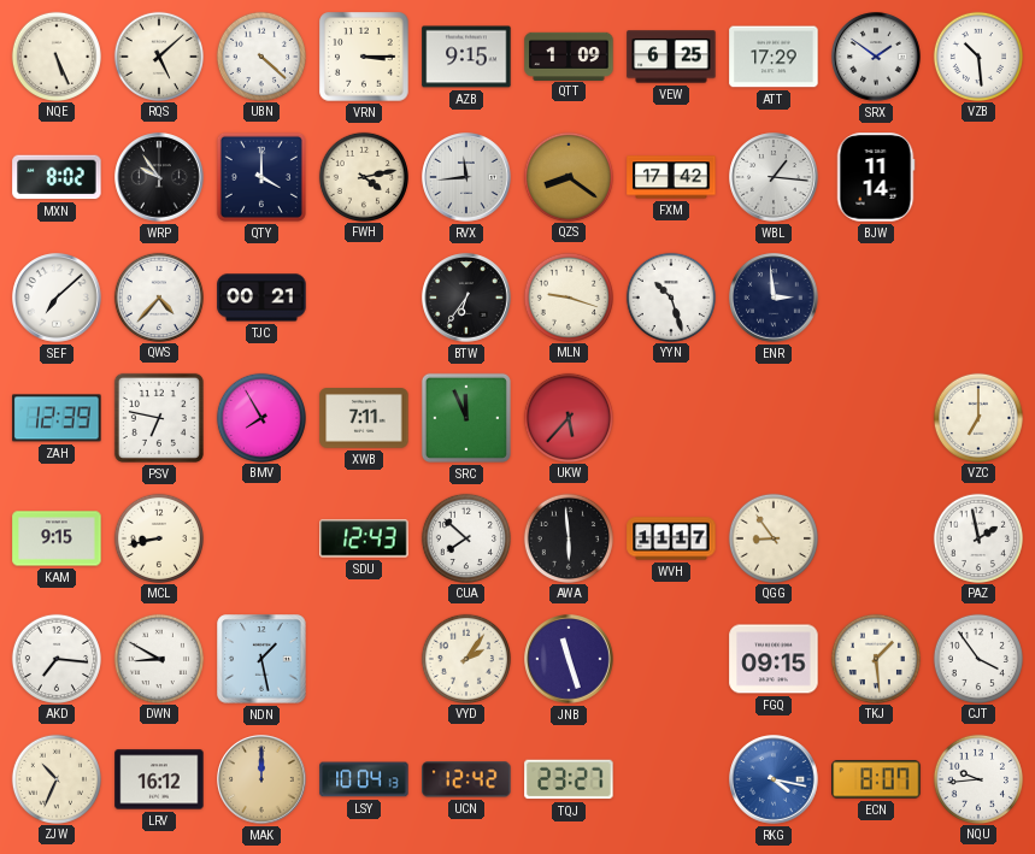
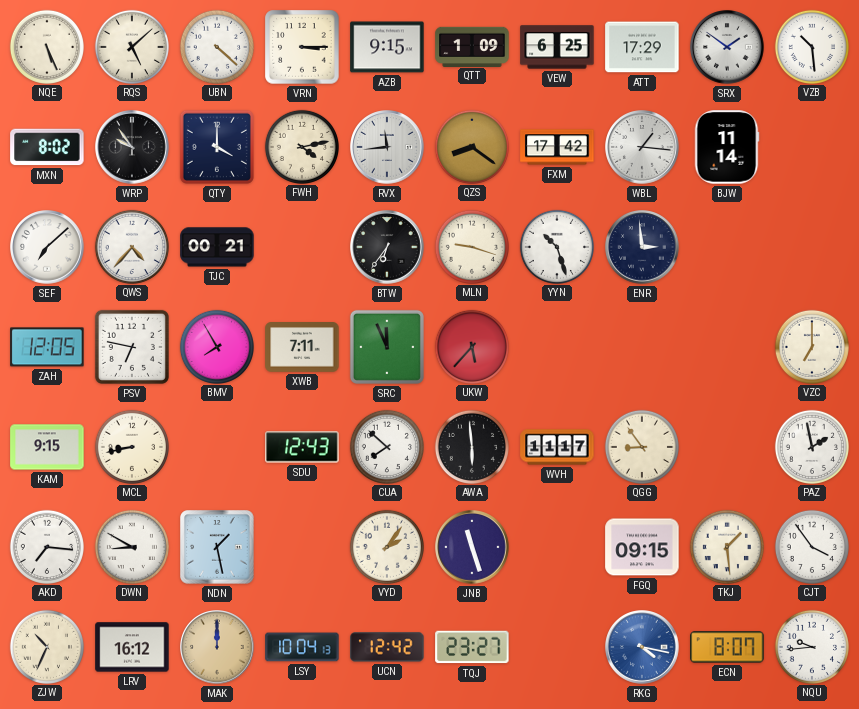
ZAH: 12:39 -> 12:05 (47, 347)
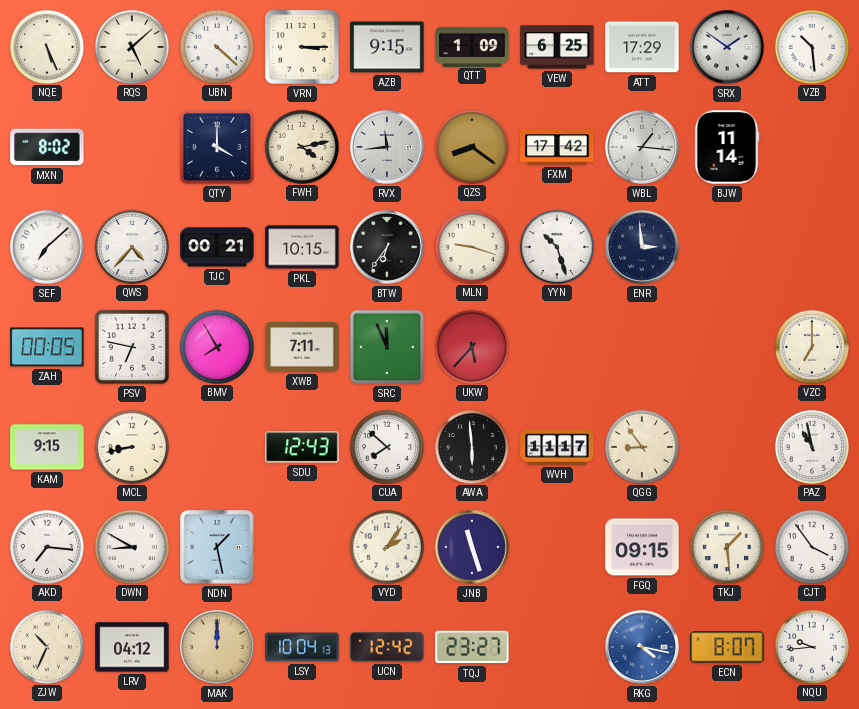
WRP: 9:54 -> none (132, 147)
PKL: none -> 10:15 (302, 247)
ZAH: 12:05 -> 00:05 (47, 347)
PAZ: 1:58 -> 10:58 (811, 446)
LRV: 16:12 -> 04:12 (132, 647)
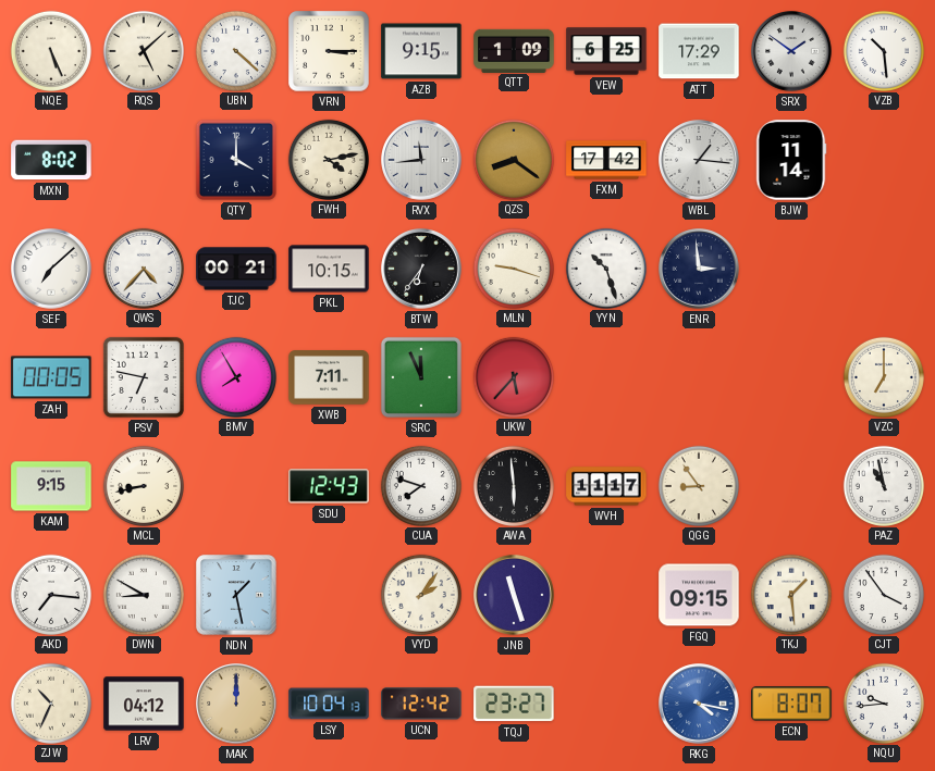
CUA: 7:52 -> 7:48 (420, 485)
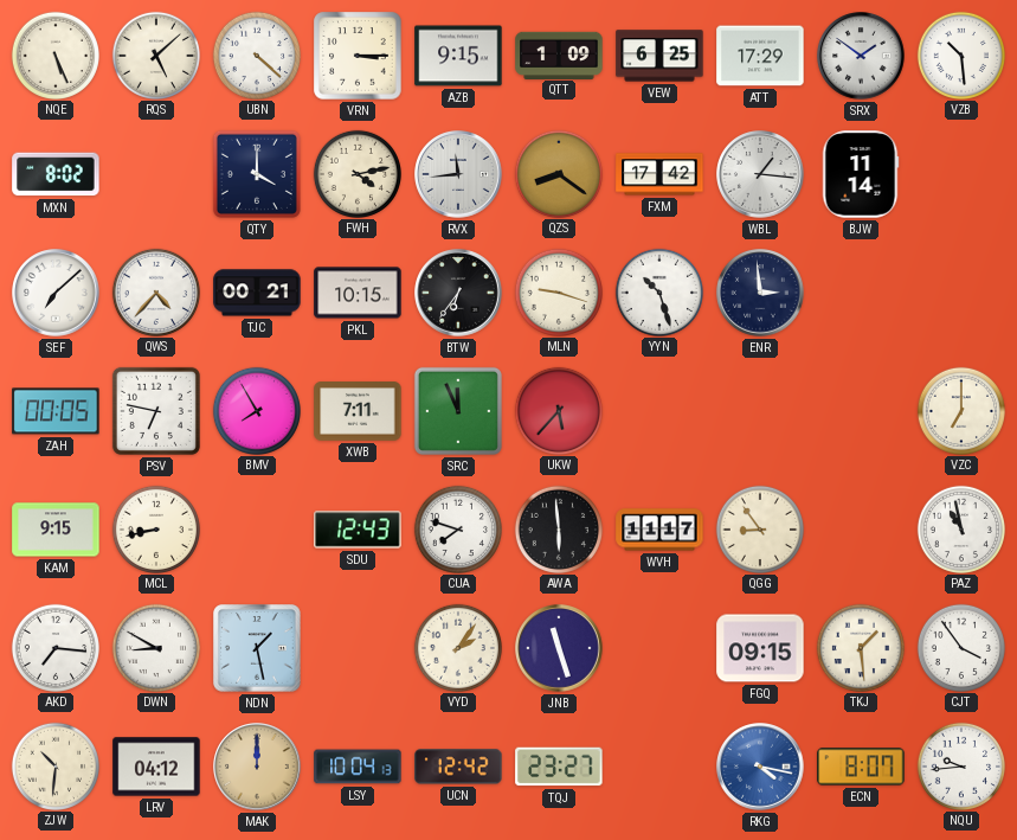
ZJW: 10:34 -> 10:31 (54, 765)
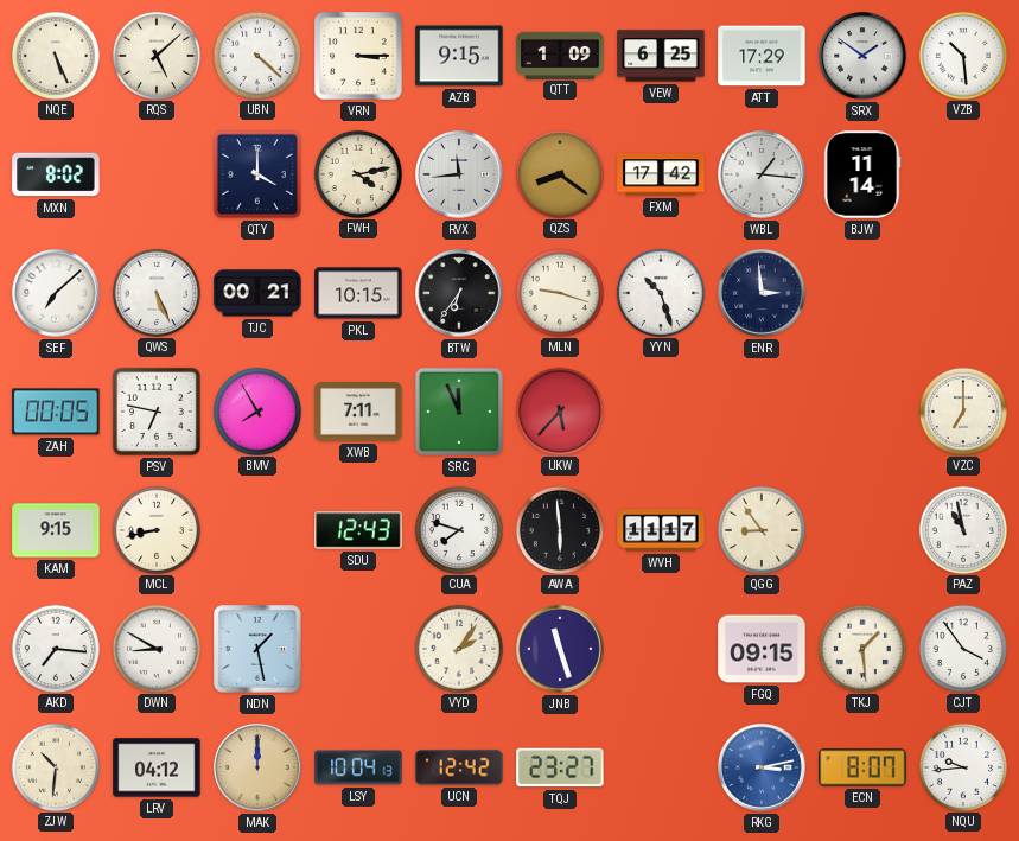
QWS: 4:37 -> 5:26 (155, 292)
RKG: 4:17 -> 3:13 (762, 767)
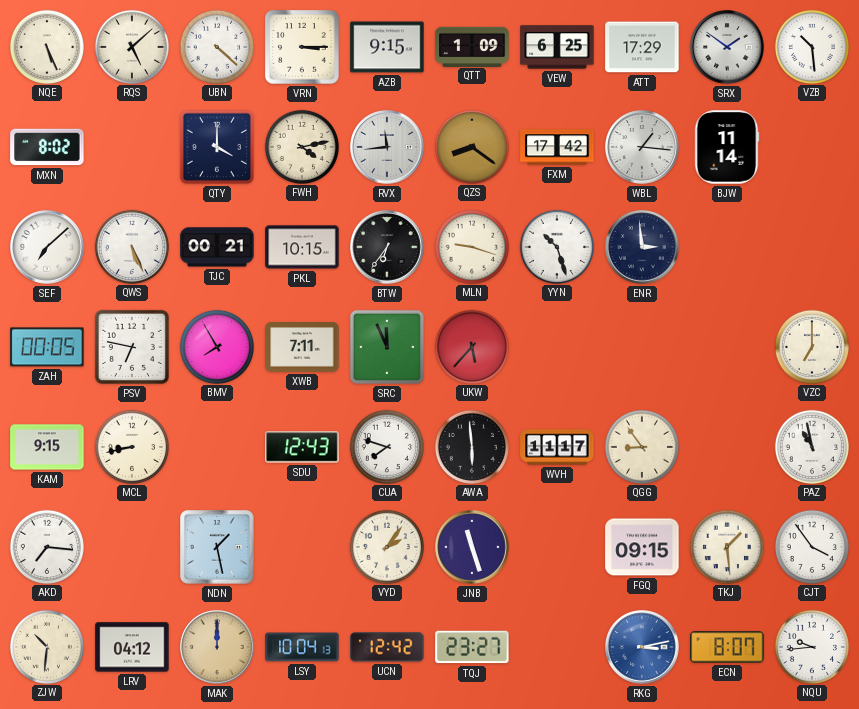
DWN: 8:50 -> none (155, 648)
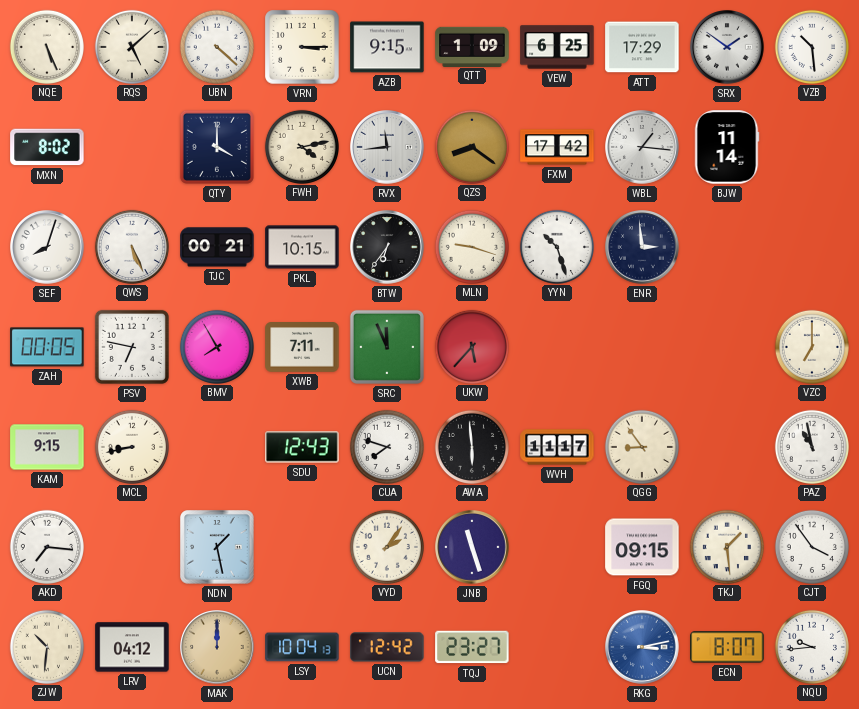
SEF: 7:08 -> 8:03 (47, 247)
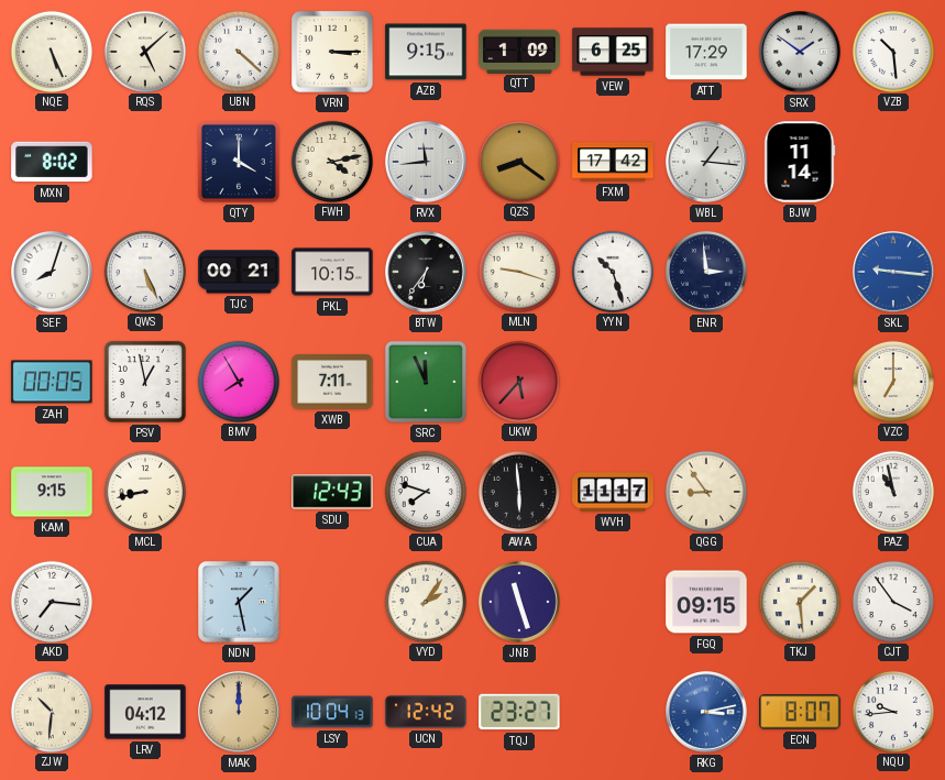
SKL: none -> 9:16 (893, 272)
PSV: 6:47 -> 12:58 (145, 382)
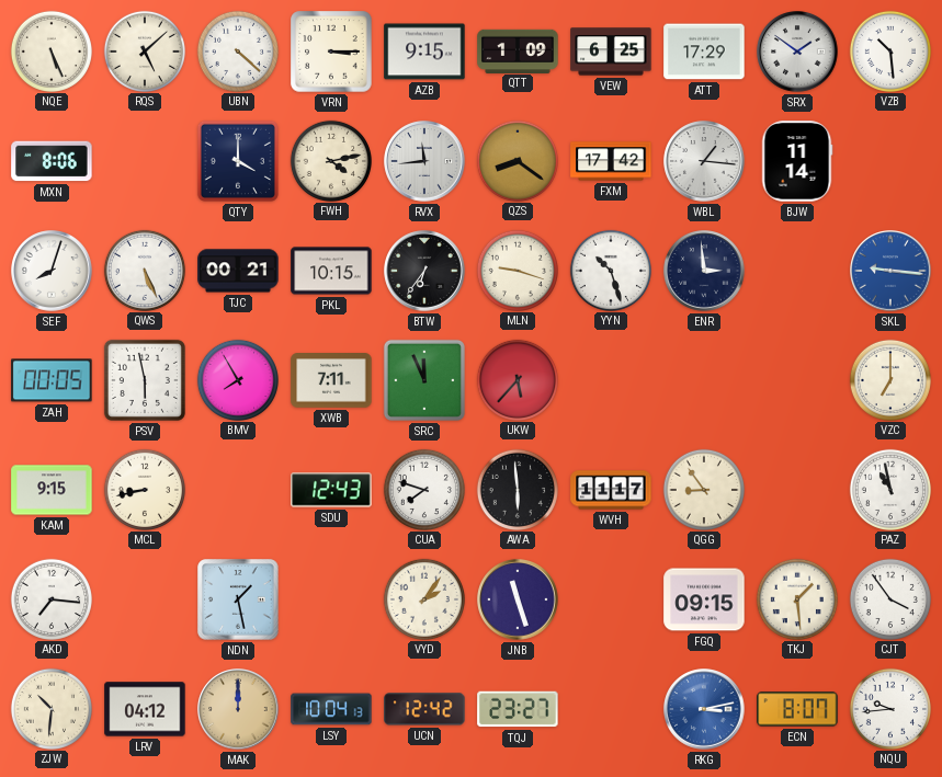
MXN: 8:02 -> 8:06 (52, 161)
PSV: 12:58 -> 5:58 (145, 380)
